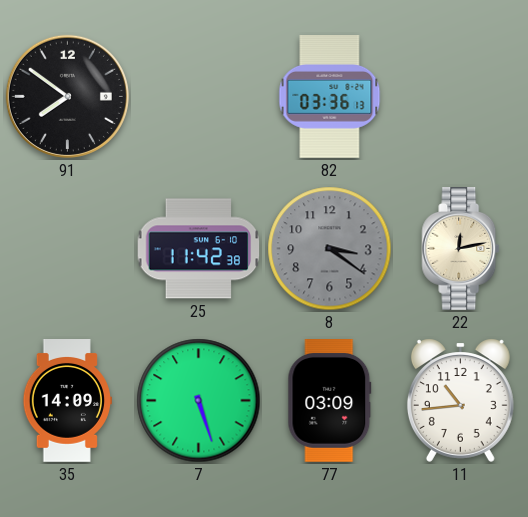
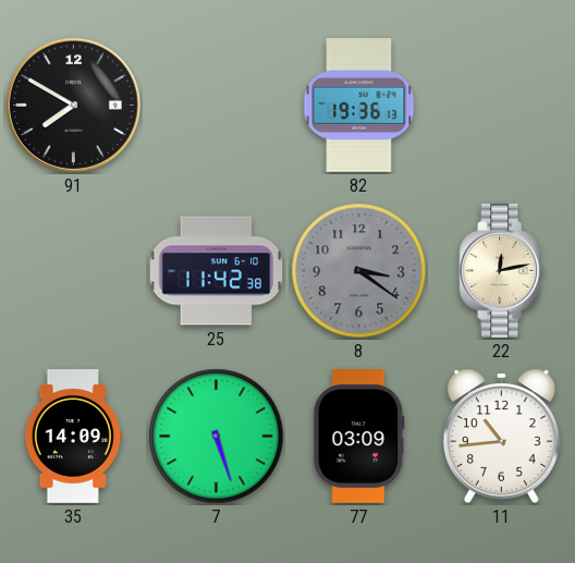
91: 7:51 -> 7:50 (73, 105)
82: 03:36 -> 19:36 (359, 106)
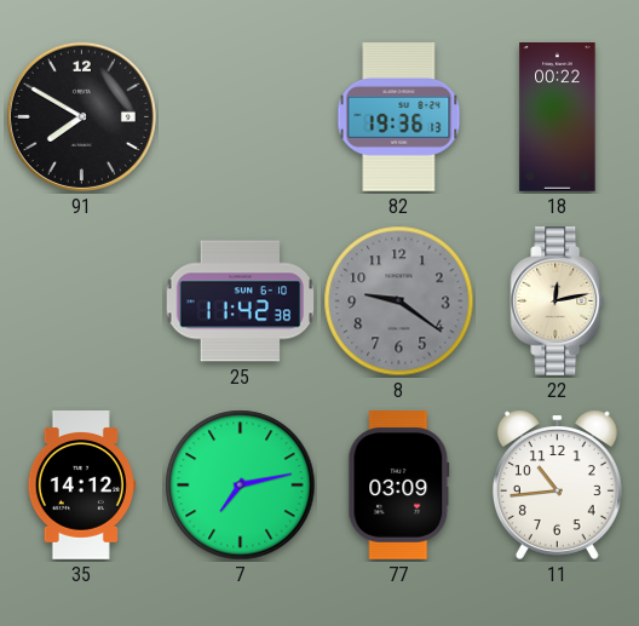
18: none -> 00:22 (558, 117)
8: 3:21 -> 9:21 (399, 301)
35: 14:09 -> 14:12 (81, 486)
7: 5:27 -> 7:13 (241, 486)
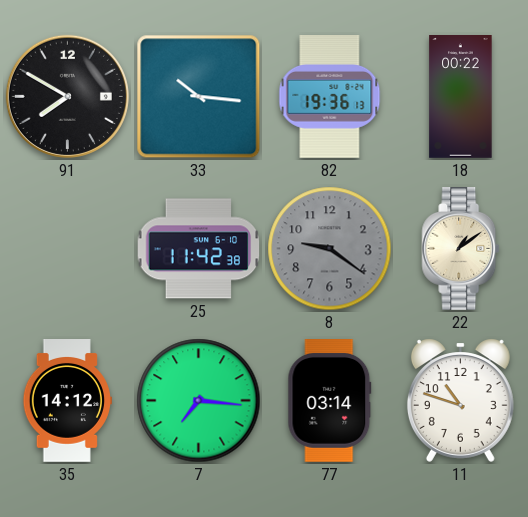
33: none -> 10:16 (199, 97)
22: 12:13 -> 1:09 (461, 249)
7: 7:13 -> 7:16 (199, 401)
77: 03:09 -> 03:14 (330, 401)
11: 10:44 -> 10:48 (460, 400)
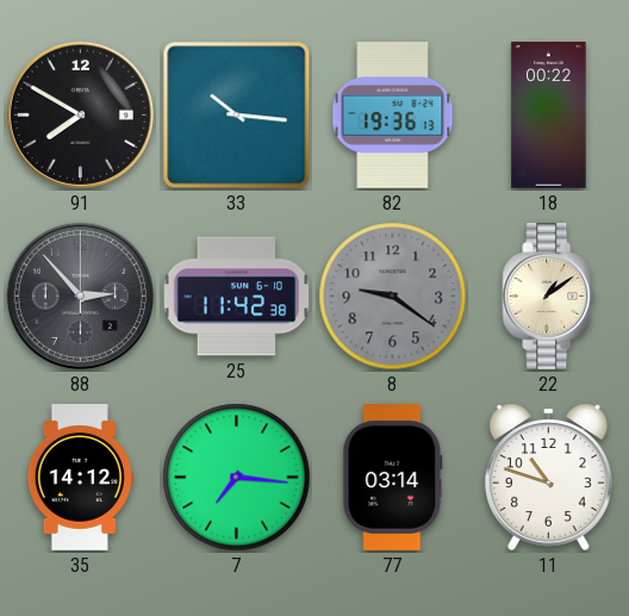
88: none -> 2:53 (80, 295)
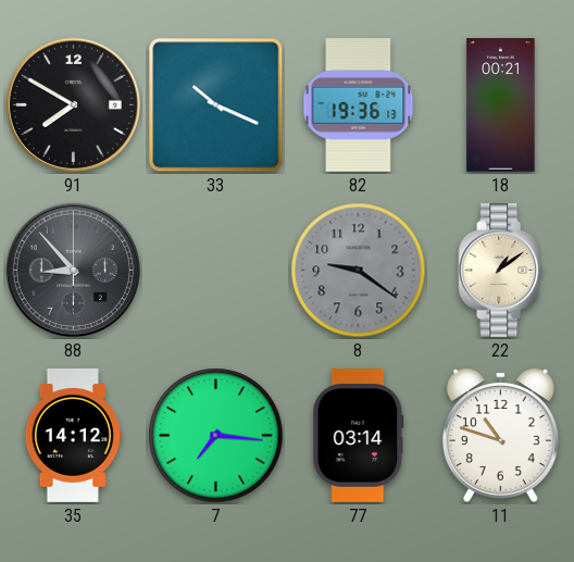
33: 10:16 -> 10:19 (216, 105)
18: 00:22 -> 00:21 (501, 105)
88: 2:53 -> 8:53 (73, 270)
25: 11:42 -> none (237, 297)
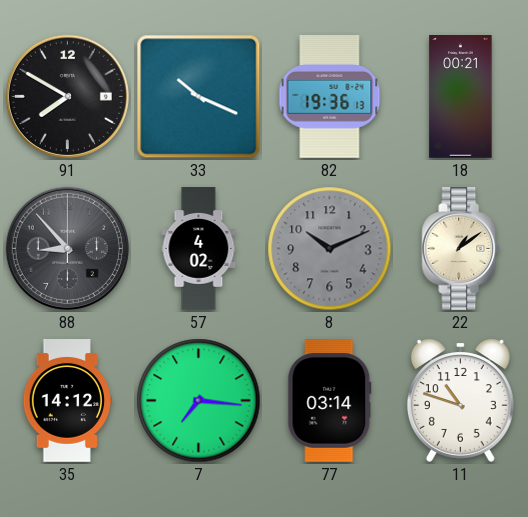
57: none -> 4:02 (199, 249)
8: 9:21 -> 10:11 (330, 249)
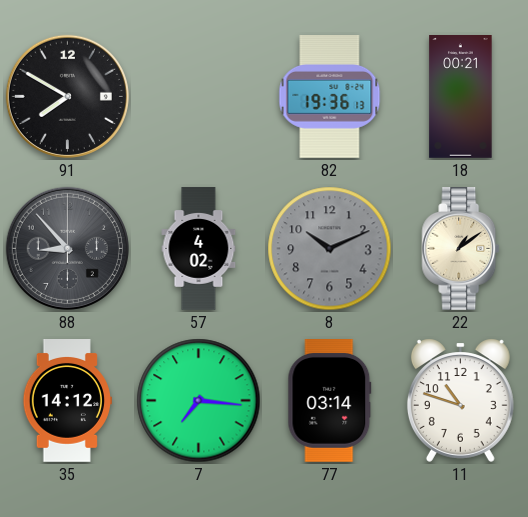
33: 10:19 -> none (199, 97)
